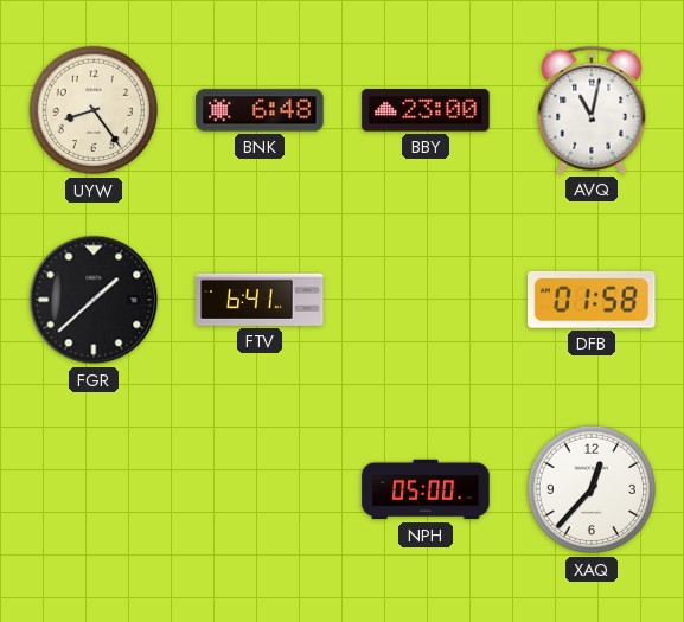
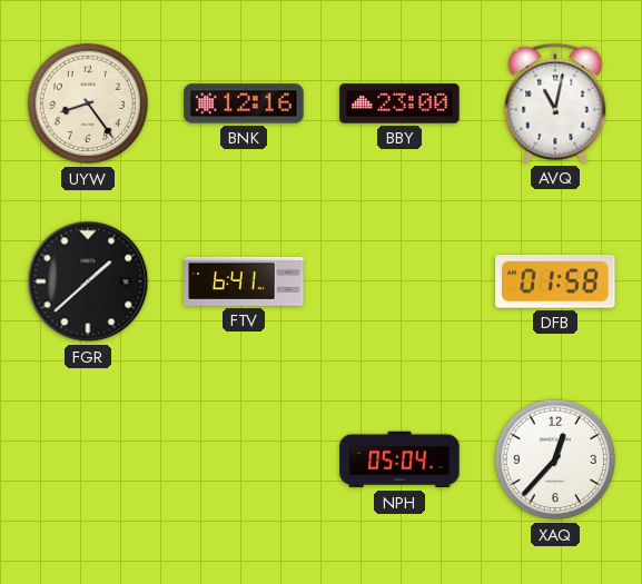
BNK: 6:48 -> 12:16 (244, 103)
NPH: 05:00 -> 05:04 (399, 459)
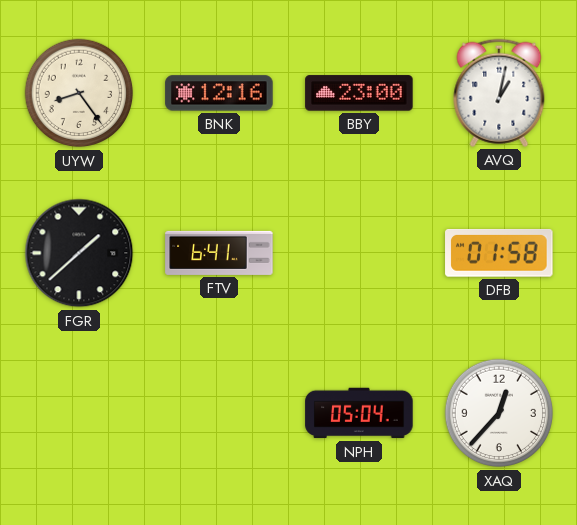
AVQ: 11:02 -> 1:02 (499, 93)
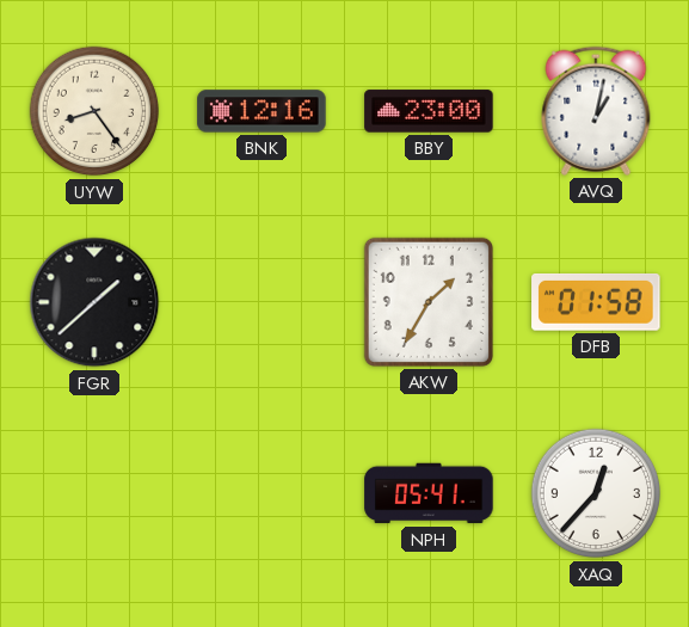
FTV: 6:41 -> none (219, 253)
AKW: none -> 1:35 (429, 302)
NPH: 05:04 -> 05:41 (429, 493)
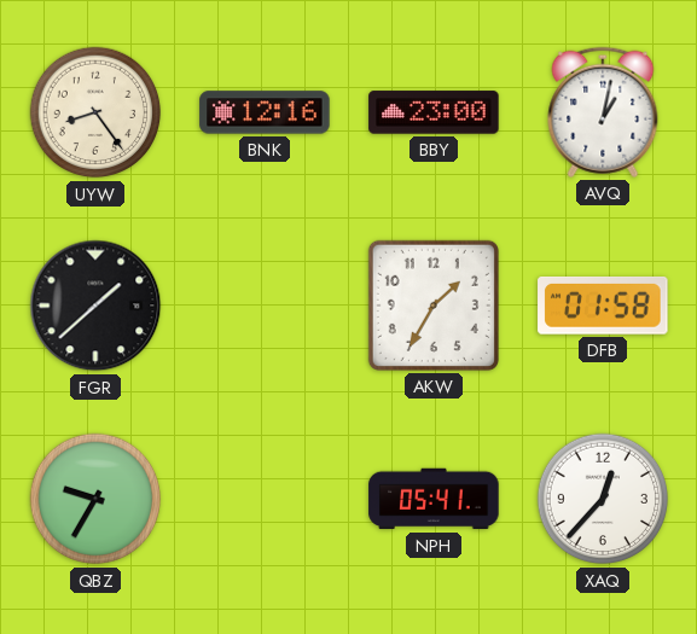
QBZ: none -> 9:35 (95, 499)
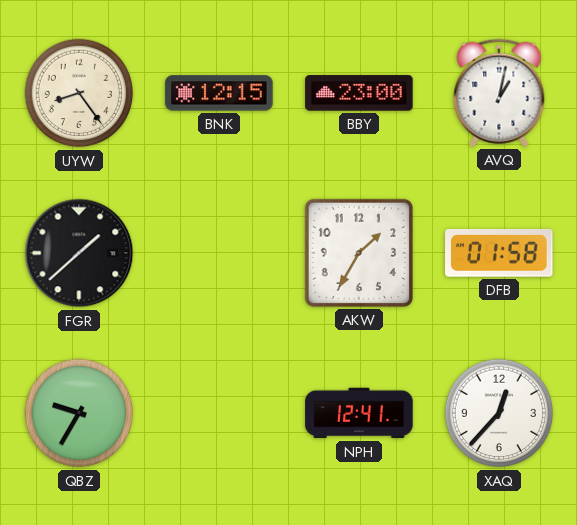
BNK: 12:16 -> 12:15 (219, 93)
NPH: 05:41 -> 12:41 (359, 413)
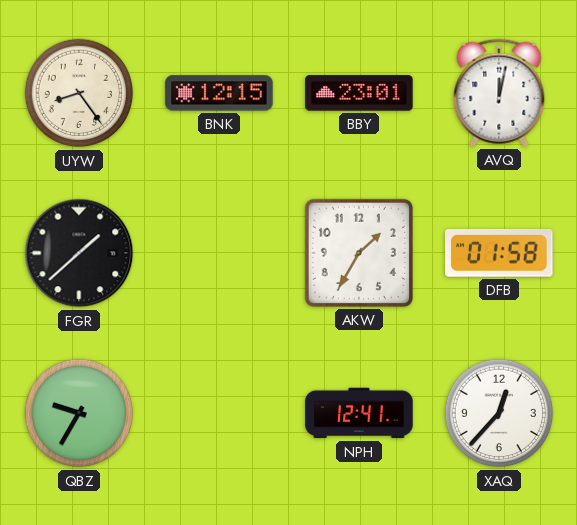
BBY: 23:00 -> 23:01 (359, 93)
AVQ: 1:02 -> 12:02 (499, 93)
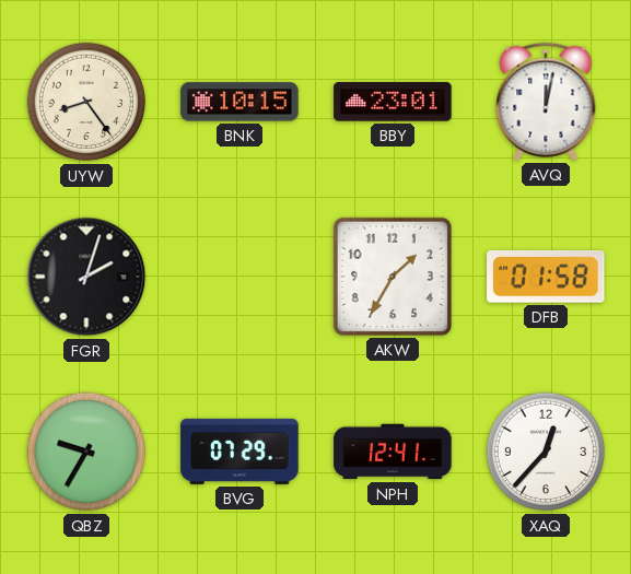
BNK: 12:15 -> 10:15 (239, 102)
FGR: 1:38 -> 2:03 (86, 277)
BVG: none -> 07:29 (239, 452)
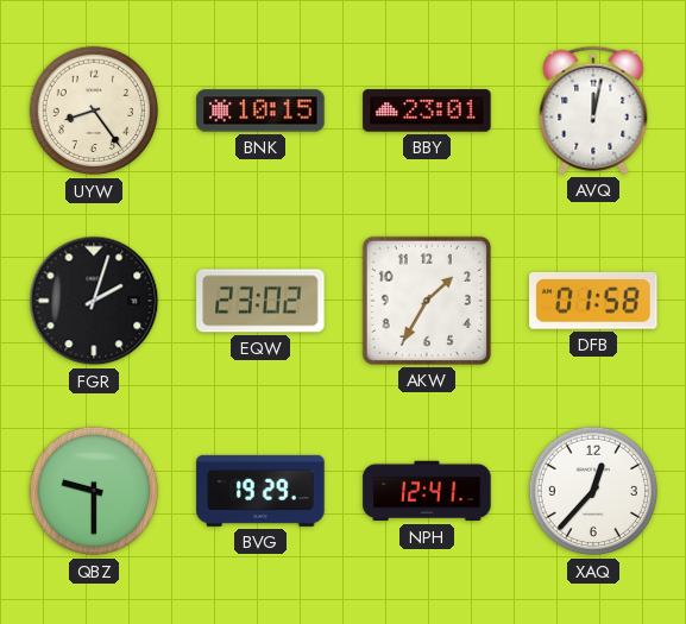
EQW: none -> 23:02 (260, 301)
QBZ: 9:35 -> 9:30 (94, 491)
BVG: 07:29 -> 19:29 (260, 491)
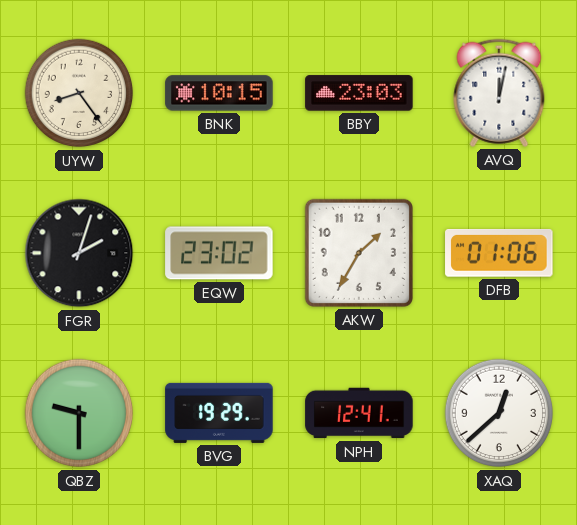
BBY: 23:01 -> 23:03 (359, 93)
DFB: 01:58 -> 01:06 (499, 254)
XAQ: 12:37 -> 12:38 (499, 413)
